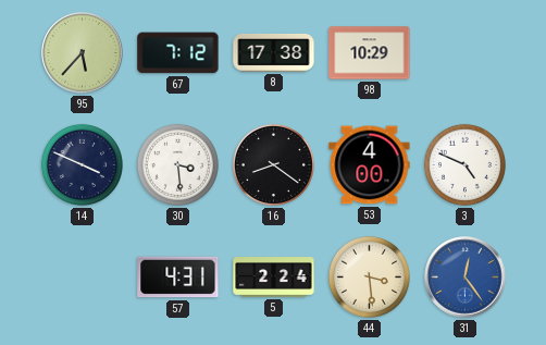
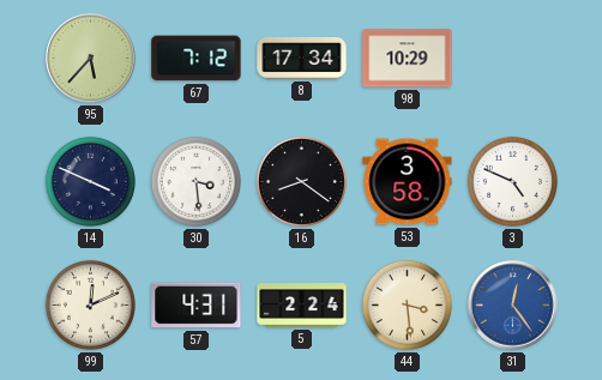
8: 17:38 -> 17:34 (302, 58)
53: 4:00 -> 3:58 (408, 182)
99: none -> 12:11 (90, 304)
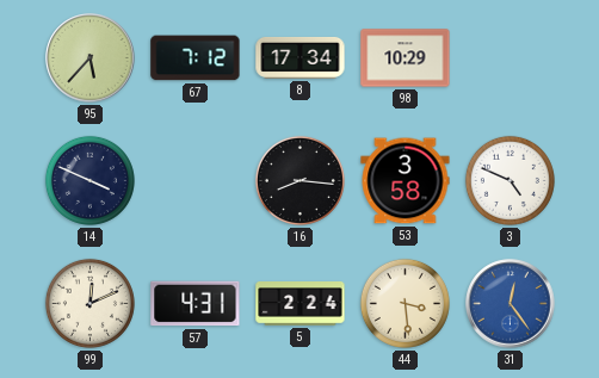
30: 3:29 -> none (195, 181)
16: 8:21 -> 8:16 (299, 180)
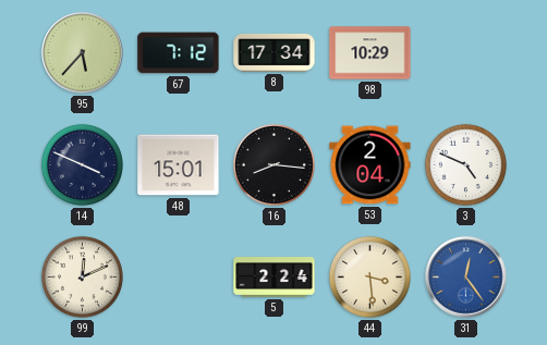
48: none -> 15:01 (179, 165)
53: 3:58 -> 2:04 (370, 165)
57: 4:31 -> none (196, 304)
